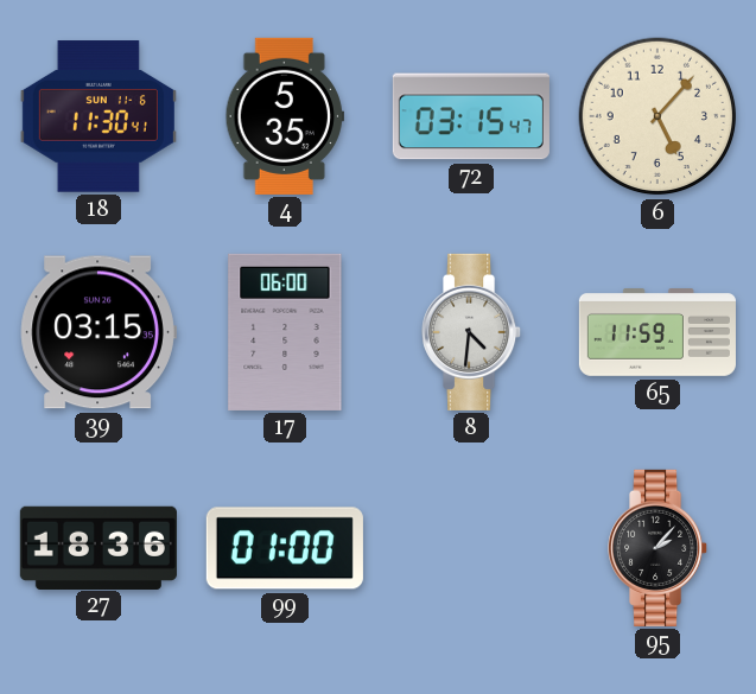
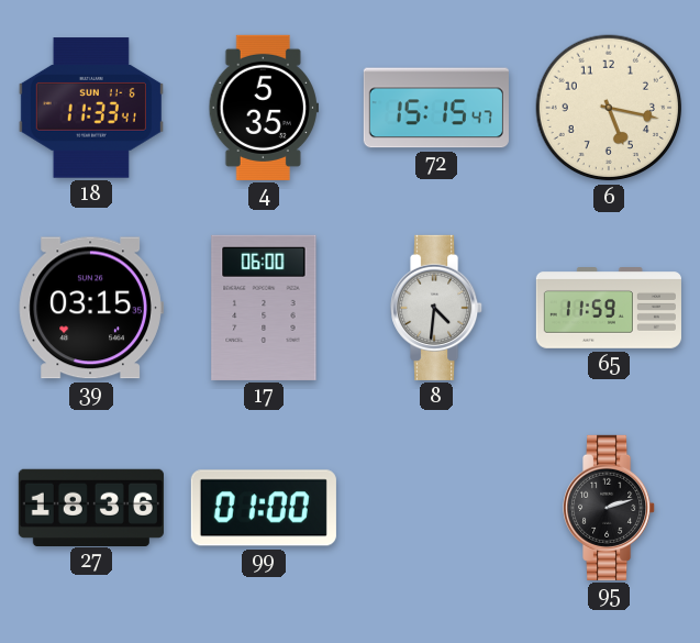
18: 11:30 -> 11:33 (91, 108)
72: 03:15 -> 15:15 (436, 108)
6: 5:07 -> 5:17 (609, 108)
95: 2:07 -> 2:12 (610, 508)
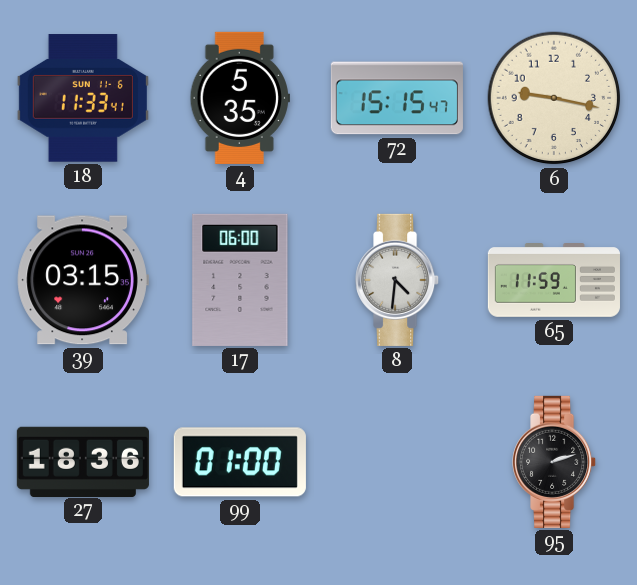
6: 5:17 -> 9:17 (554, 98)
